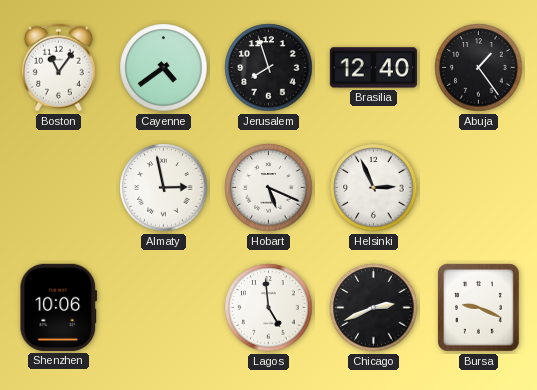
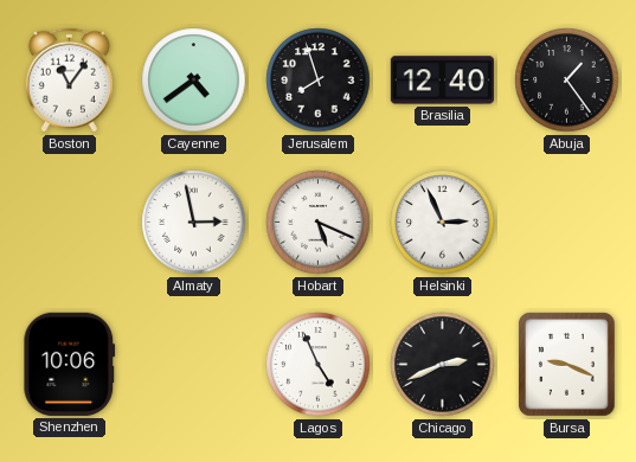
Lagos: 4:59 -> 4:56 (319, 365)
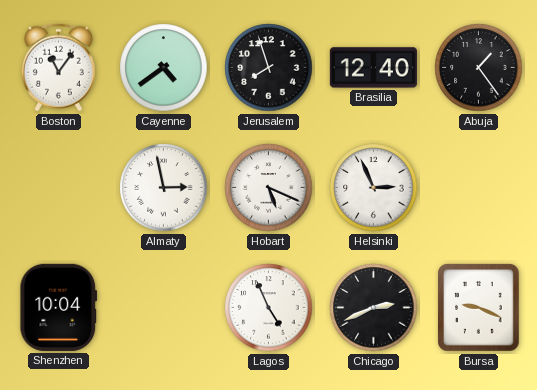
Shenzhen: 10:06 -> 10:04 (59, 307)
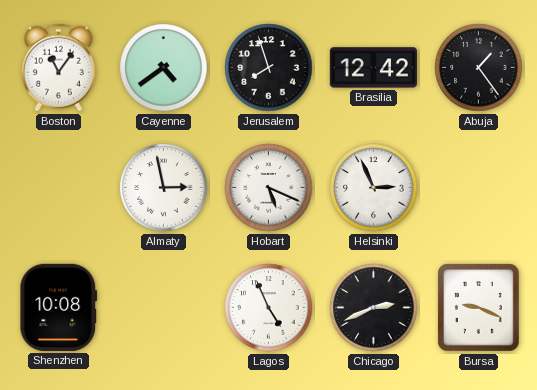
Brasilia: 12:40 -> 12:42 (373, 68)
Shenzhen: 10:04 -> 10:08 (59, 307)
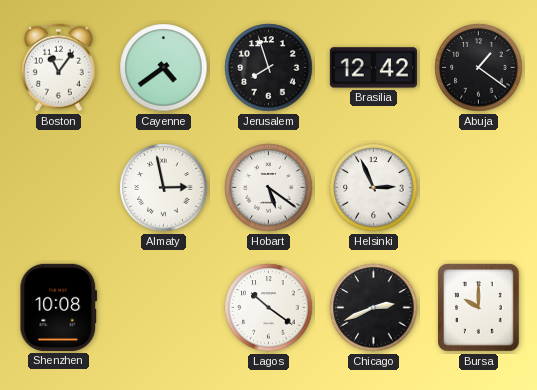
Abuja: 1:24 -> 1:21 (479, 68)
Hobart: 5:19 -> 5:21 (269, 188)
Lagos: 4:56 -> 10:21 (269, 308)
Bursa: 9:19 -> 10:00 (479, 308)
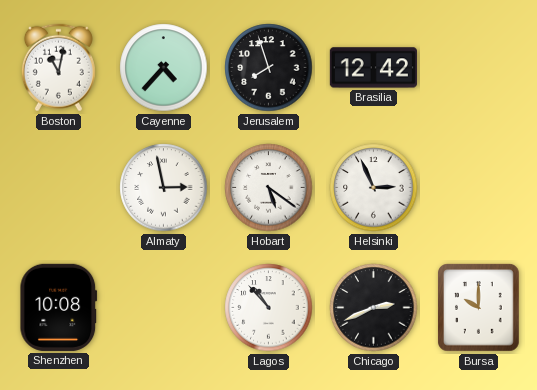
Boston: 11:06 -> 11:02 (58, 68)
Cayenne: 4:39 -> 4:37 (164, 68)
Abuja: 1:21 -> none (479, 68)
Lagos: 10:21 -> 10:53 (269, 308)
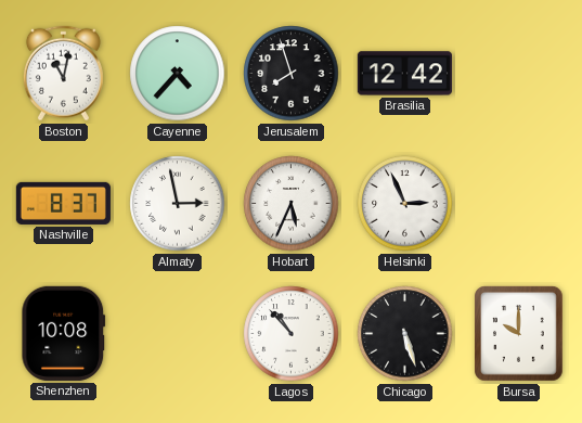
Nashville: none -> 8:37 (63, 203)
Hobart: 5:21 -> 5:34 (292, 204)
Chicago: 2:41 -> 5:27 (405, 334)
